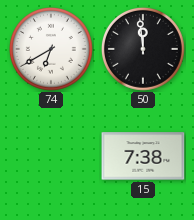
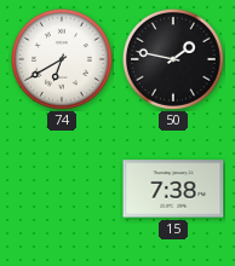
50: 11:59 -> 1:47 (173, 59)
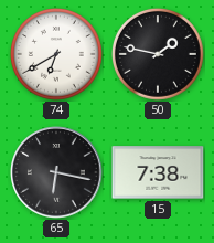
65: none -> 6:17 (56, 172)
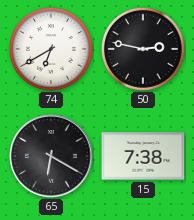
50: 1:47 -> 2:47 (143, 49)
65: 6:17 -> 6:20 (51, 156)
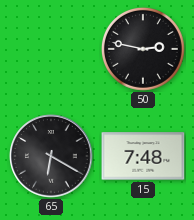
74: 6:40 -> none (51, 49)
15: 7:38 -> 7:48 (143, 156)
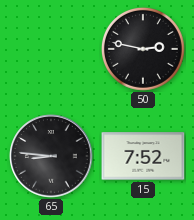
65: 6:20 -> 8:46 (51, 156)
15: 7:48 -> 7:52 (143, 156)
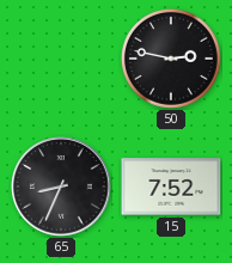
65: 8:46 -> 8:34 (61, 186)
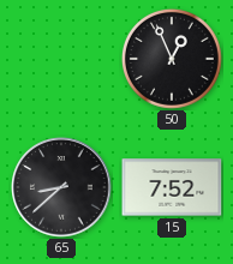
50: 2:47 -> 12:56 (172, 59)
65: 8:34 -> 8:38 (61, 187)
